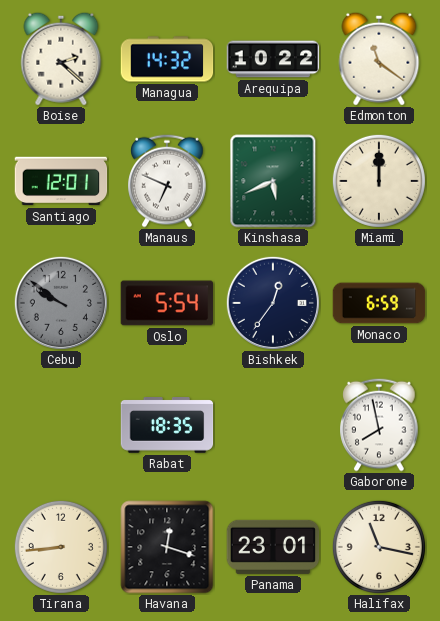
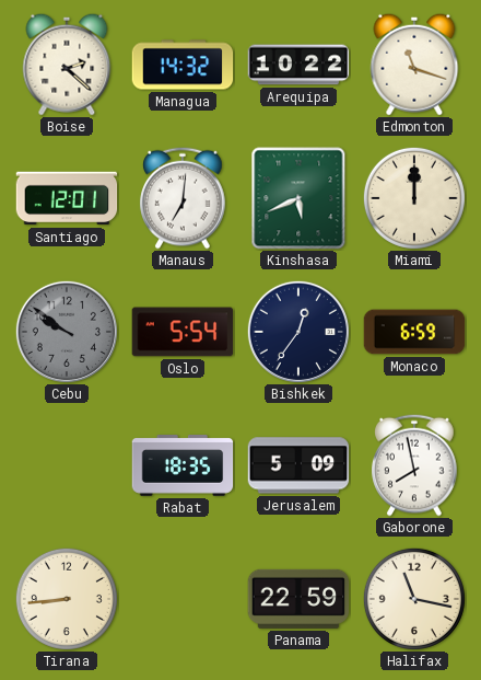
Edmonton: 11:21 -> 11:18 (414, 65)
Manaus: 6:49 -> 7:01 (183, 198)
Jerusalem: none -> 5:09 (298, 465)
Havana: 12:18 -> none (167, 547)
Panama: 23:01 -> 22:59 (298, 599)
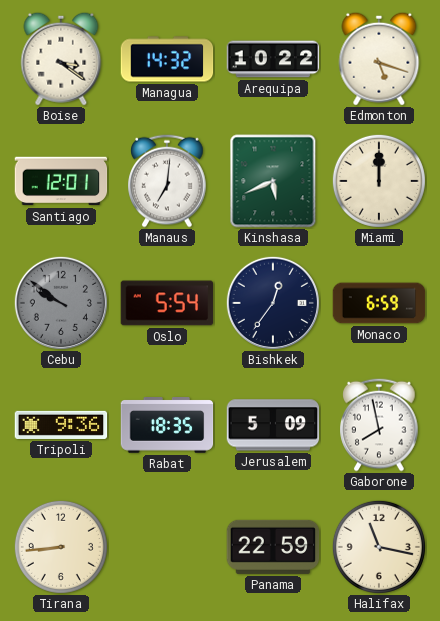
Boise: 2:22 -> 3:21 (61, 59)
Edmonton: 11:18 -> 5:18 (379, 59)
Tripoli: none -> 9:36 (61, 425)
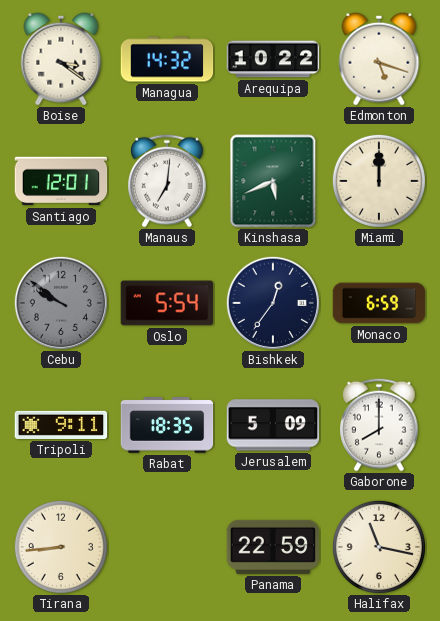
Tripoli: 9:36 -> 9:11 (61, 425)
Gaborone: 7:58 -> 8:00 (379, 425)
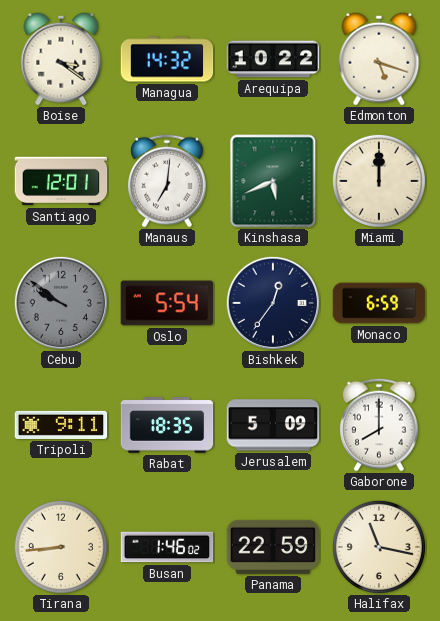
Busan: none -> 1:46 (167, 547)
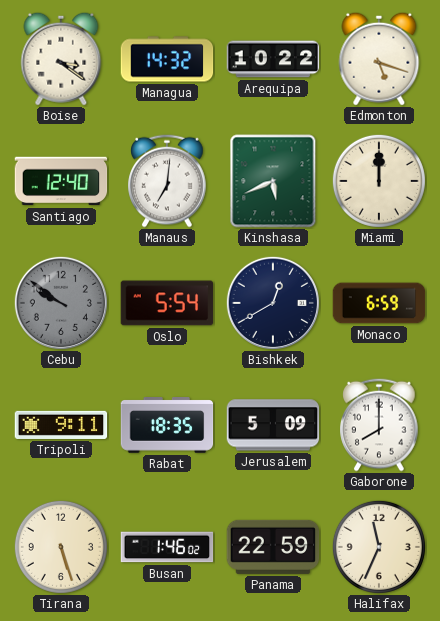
Santiago: 12:01 -> 12:40 (61, 181)
Bishkek: 12:36 -> 12:40 (273, 303)
Tirana: 8:44 -> 5:27 (61, 547)
Halifax: 11:17 -> 11:34 (379, 547)
